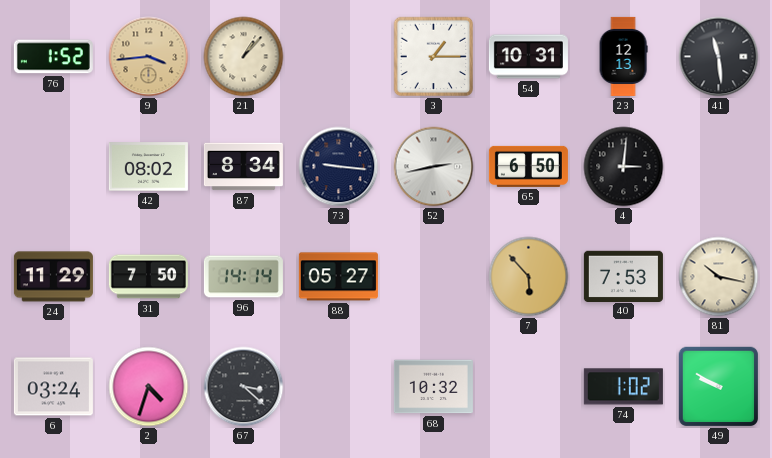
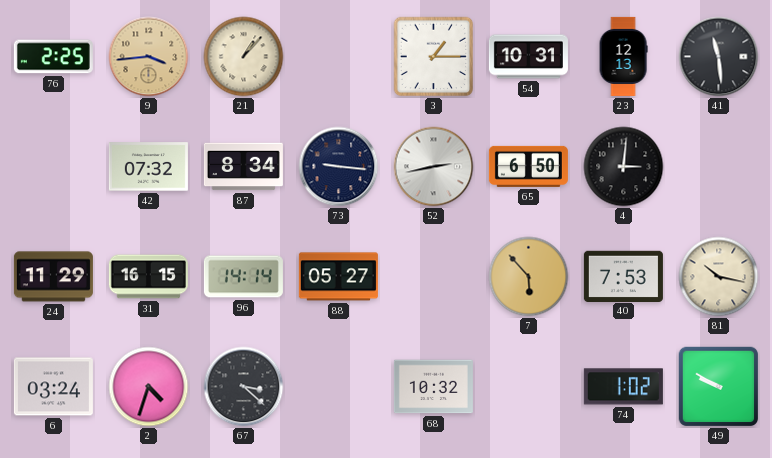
76: 1:52 -> 2:25 (53, 57)
42: 08:02 -> 07:32 (148, 167)
31: 7:50 -> 16:15 (148, 277)
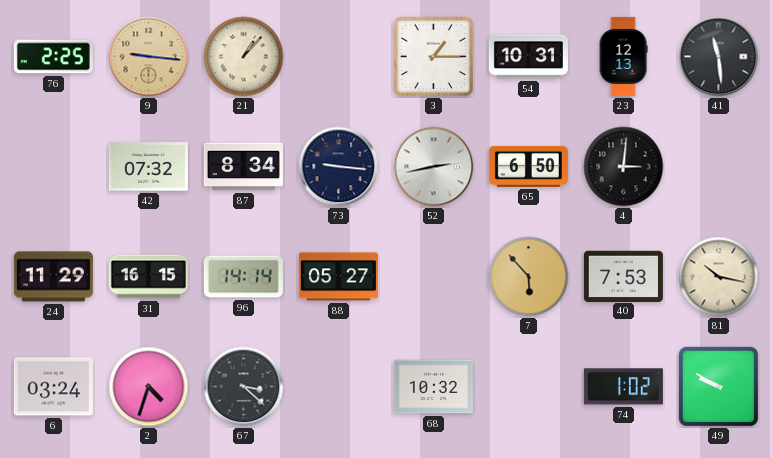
9: 3:44 -> 9:16 (149, 57)
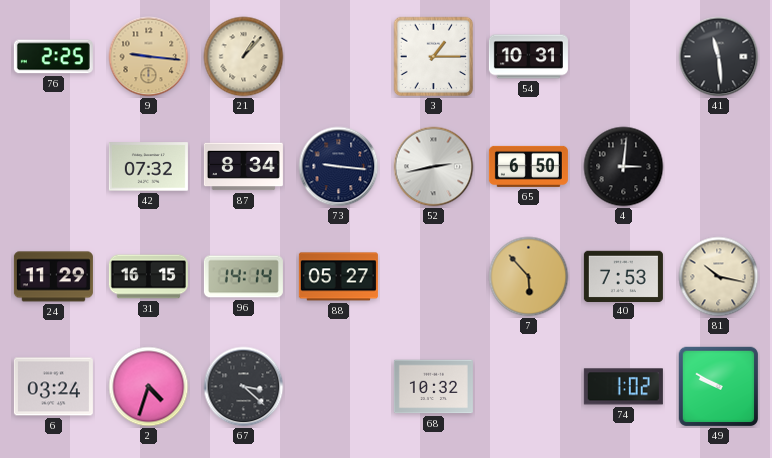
23: 12:13 -> none (623, 56)
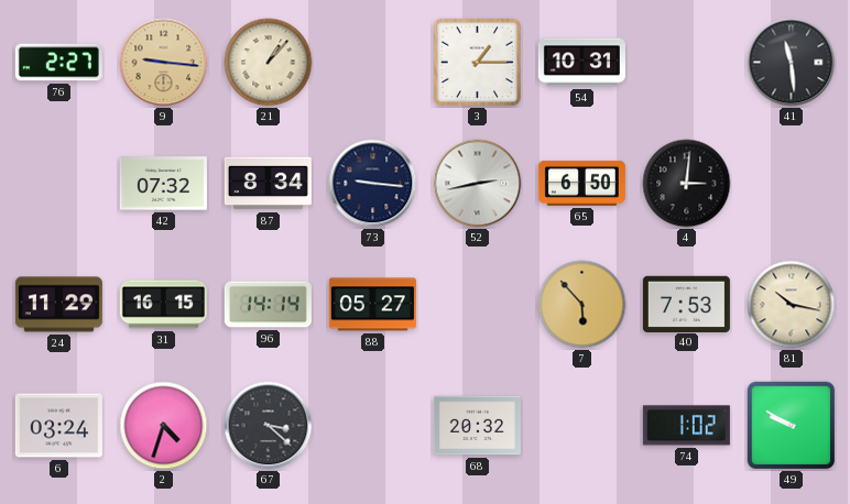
76: 2:25 -> 2:27 (58, 63)
68: 10:32 -> 20:32 (477, 426)
